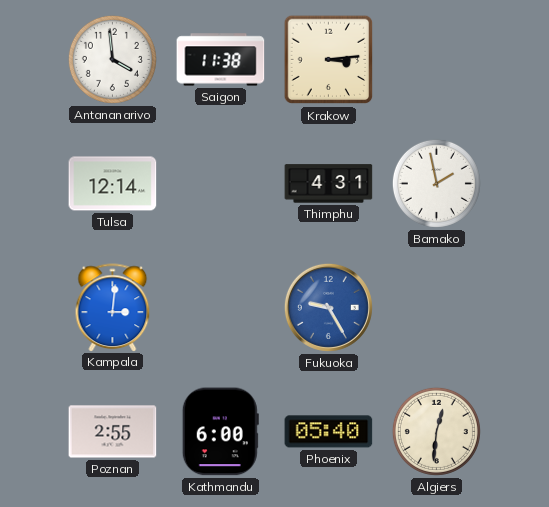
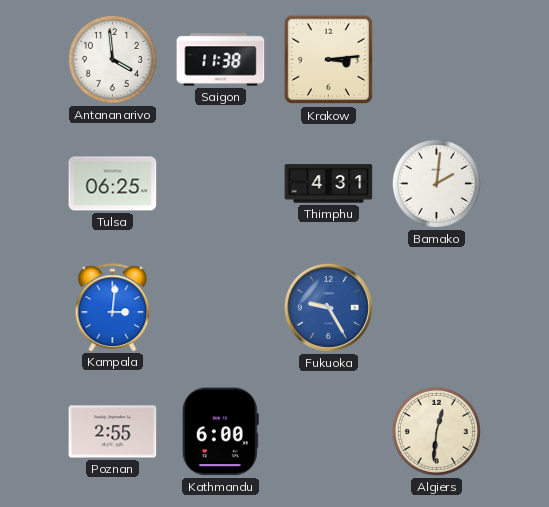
Tulsa: 12:14 -> 06:25 (113, 184)
Bamako: 1:58 -> 2:01 (436, 183)
Phoenix: 05:40 -> none (329, 432)
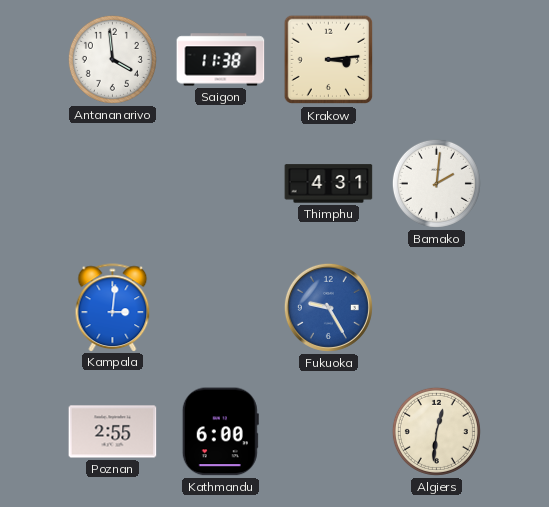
Tulsa: 06:25 -> none (113, 184)
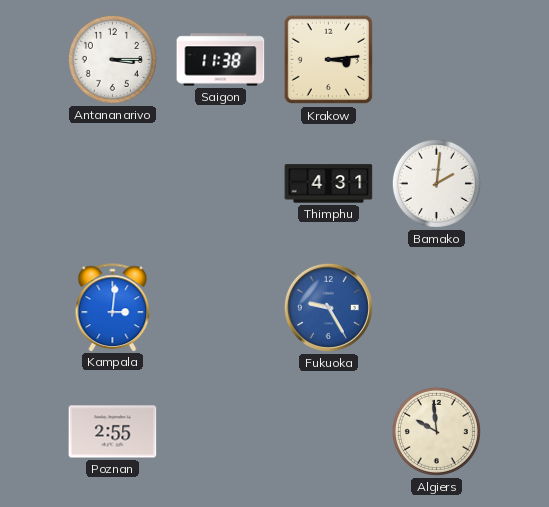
Antananarivo: 3:59 -> 3:15 (112, 59)
Kathmandu: 6:00 -> none (220, 432)
Algiers: 12:31 -> 9:59 (436, 431)
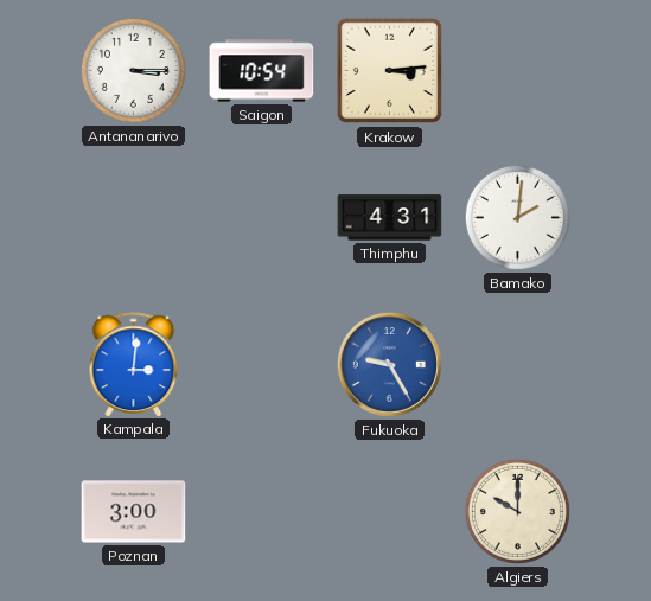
Saigon: 11:38 -> 10:54 (262, 71)
Poznan: 2:55 -> 3:00 (134, 512)
Algiers: 9:59 -> 10:00 (517, 511)
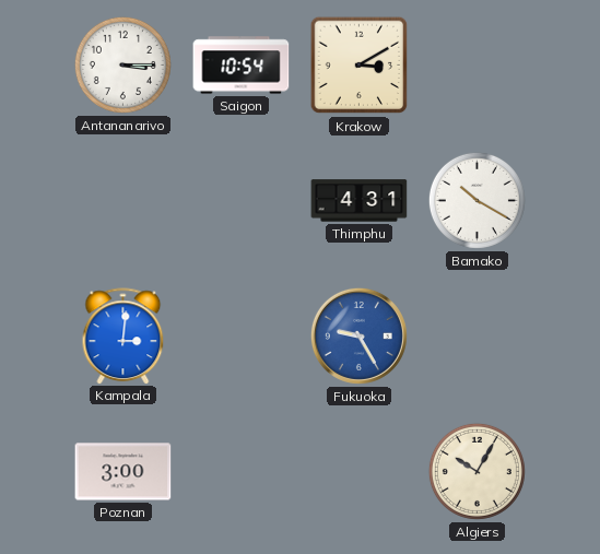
Krakow: 3:14 -> 3:10 (360, 66)
Bamako: 2:01 -> 10:20 (477, 200)
Algiers: 10:00 -> 10:05 (477, 471)
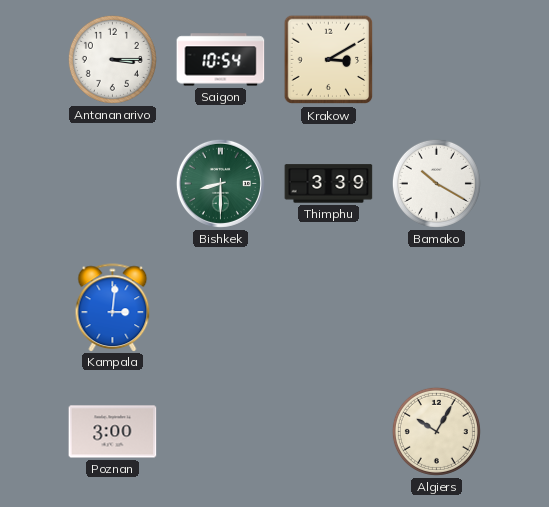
Bishkek: none -> 8:30 (220, 183)
Thimphu: 4:31 -> 3:39 (329, 184)
Fukuoka: 9:25 -> none (358, 335)
